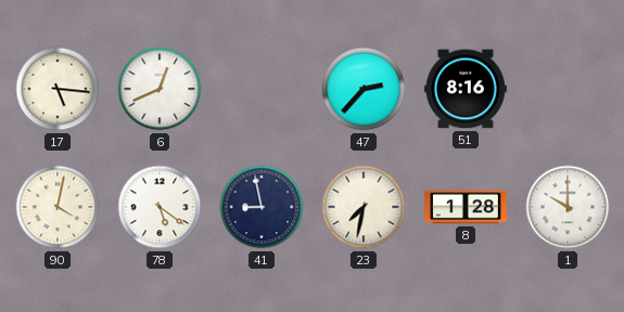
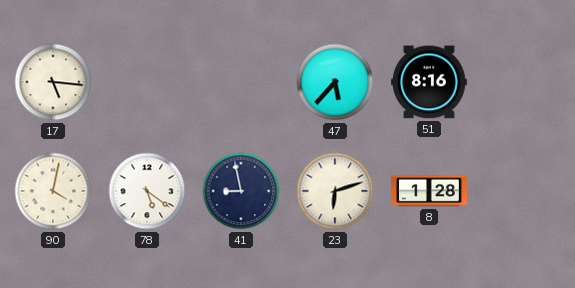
6: 12:41 -> none (160, 89)
47: 2:37 -> 5:37 (335, 82)
23: 7:32 -> 6:12 (335, 191)
1: 10:00 -> none (568, 207)
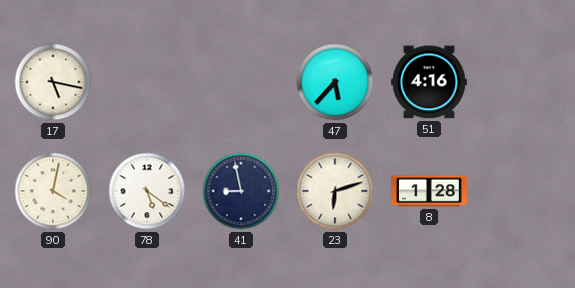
17: 5:16 -> 5:17 (53, 82)
51: 8:16 -> 4:16 (429, 82)
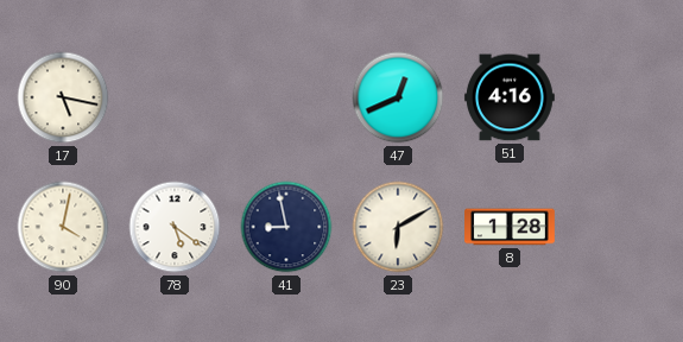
47: 5:37 -> 12:41 (398, 97)
23: 6:12 -> 6:10 (398, 227)
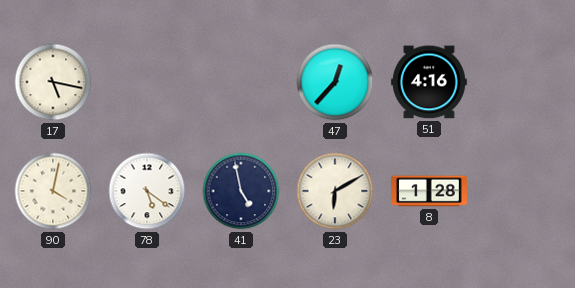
47: 12:41 -> 12:37 (335, 82)
41: 8:58 -> 4:58 (241, 191)
